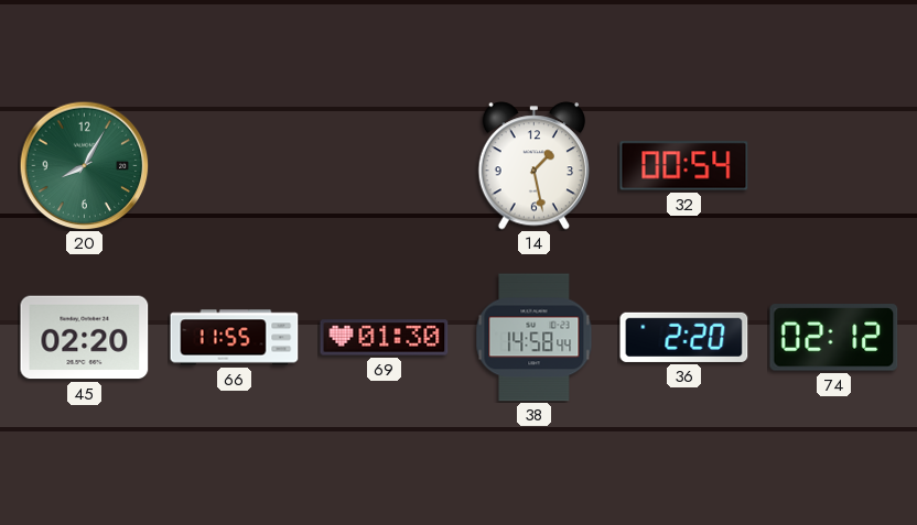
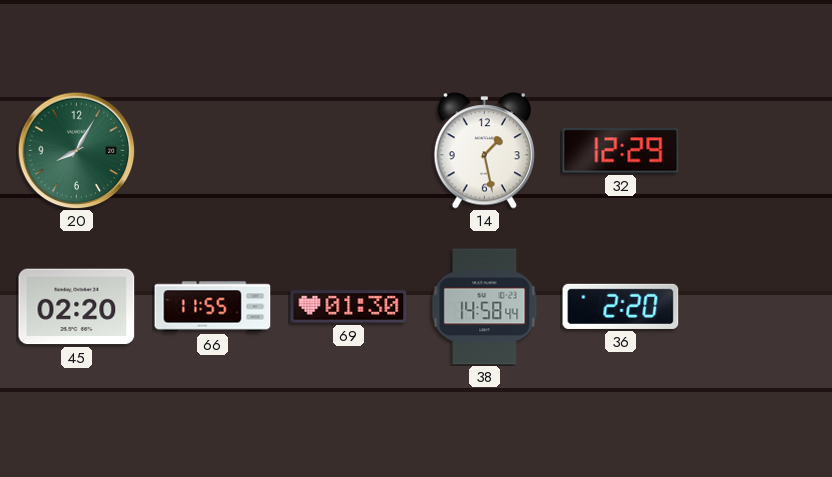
32: 00:54 -> 12:29 (621, 151)
74: 02:12 -> none (834, 338)
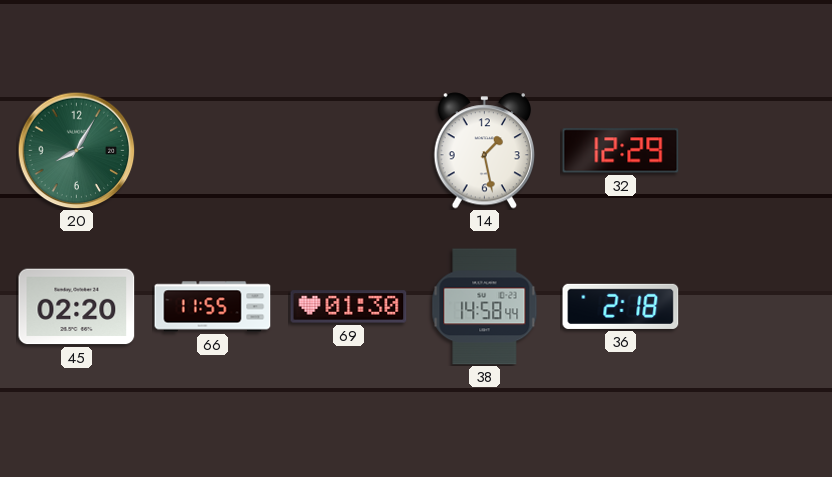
36: 2:20 -> 2:18 (621, 306)
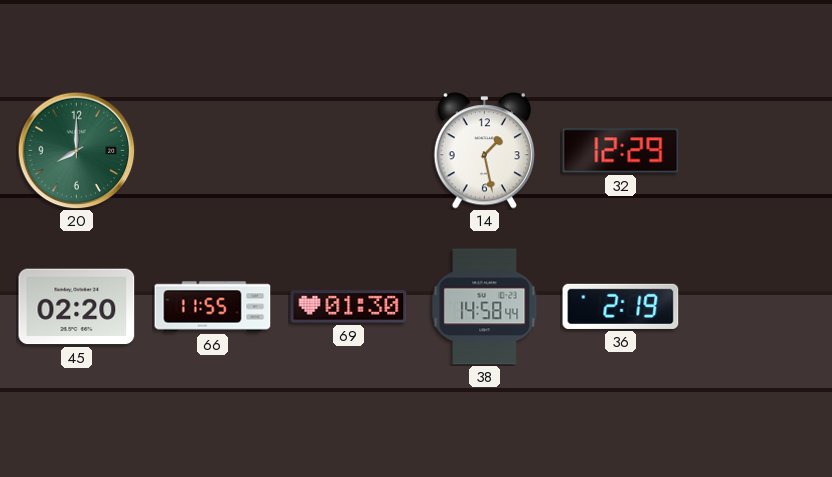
20: 8:05 -> 8:00 (76, 150)
36: 2:18 -> 2:19 (621, 306)
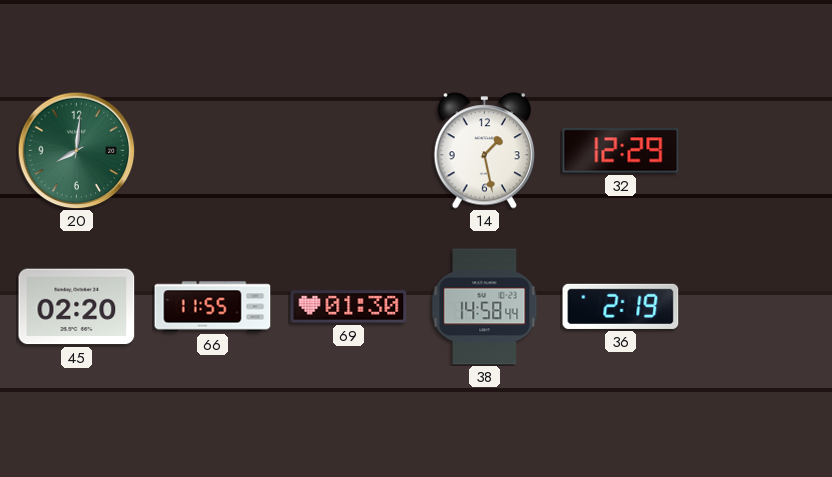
20: 8:00 -> 8:01 (76, 150)
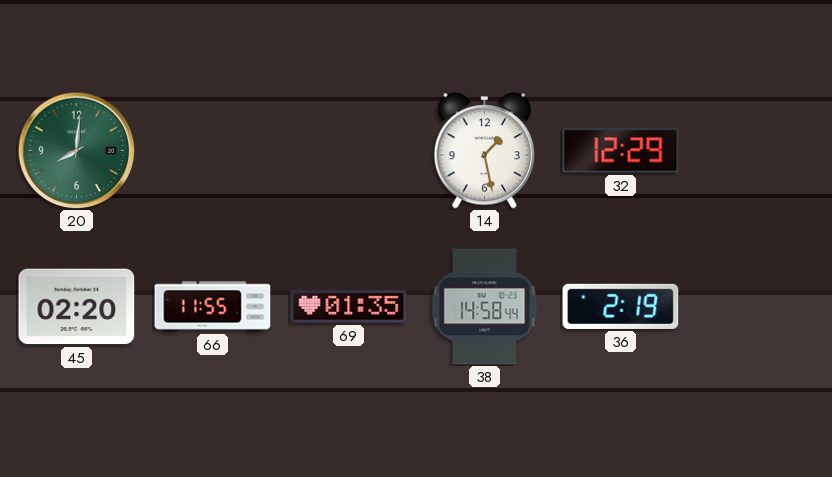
69: 01:30 -> 01:35 (349, 307)
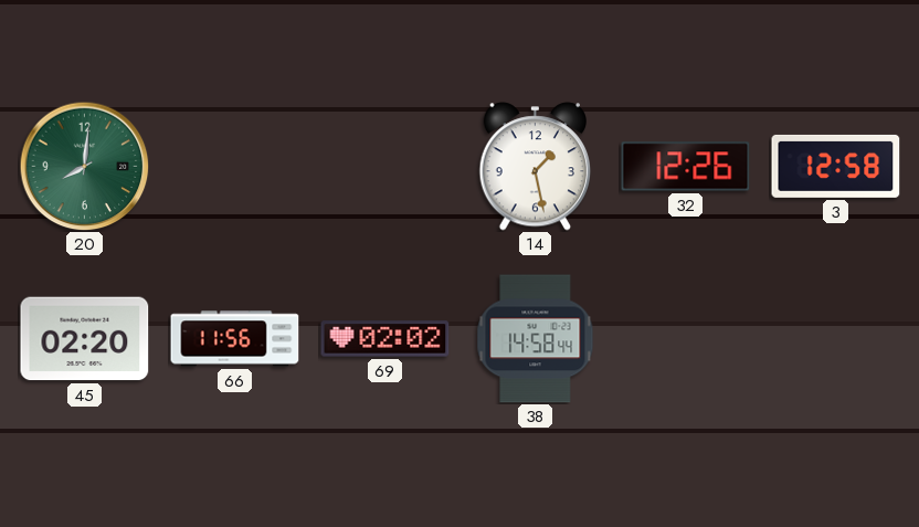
32: 12:29 -> 12:26 (686, 167)
3: none -> 12:58 (836, 166)
66: 11:55 -> 11:56 (235, 339)
69: 01:35 -> 02:02 (385, 339)
36: 2:19 -> none (621, 306)
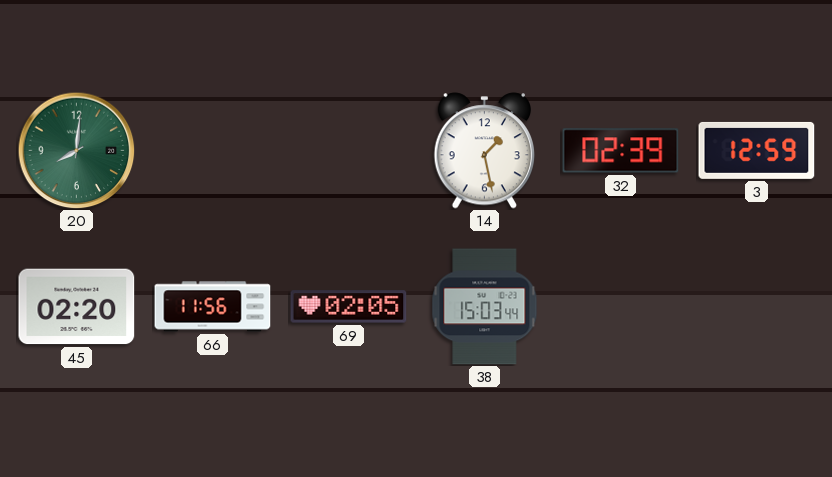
32: 12:26 -> 02:39 (621, 151)
3: 12:58 -> 12:59 (757, 150)
69: 02:02 -> 02:05 (349, 307)
38: 14:58 -> 15:03 (485, 307)
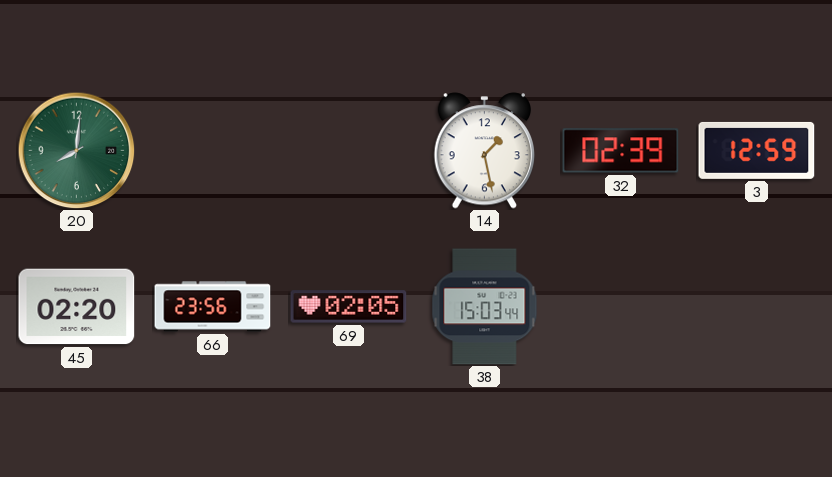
66: 11:56 -> 23:56 (213, 307)
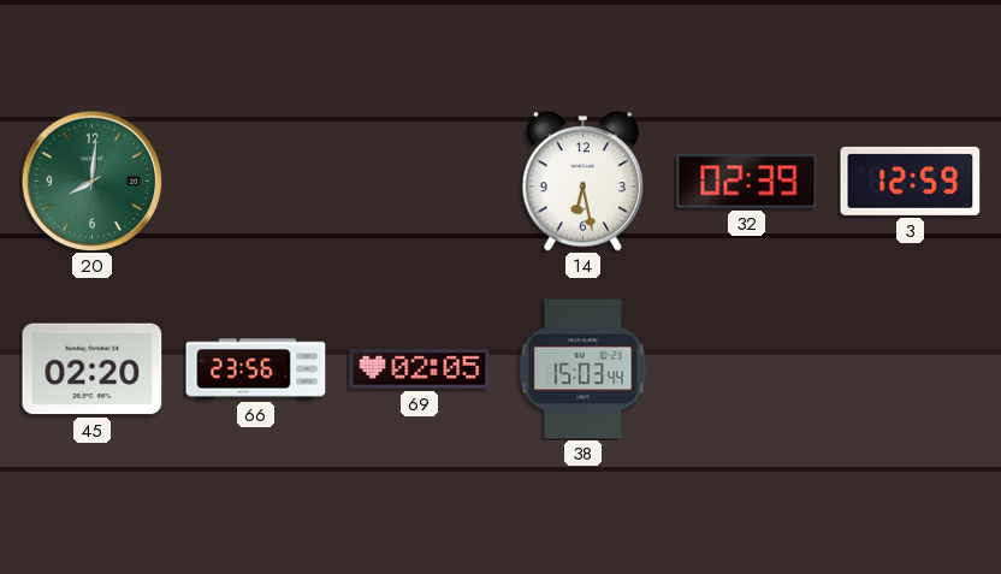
14: 1:28 -> 6:28 (584, 182)
